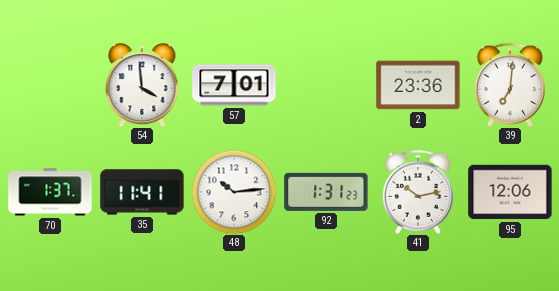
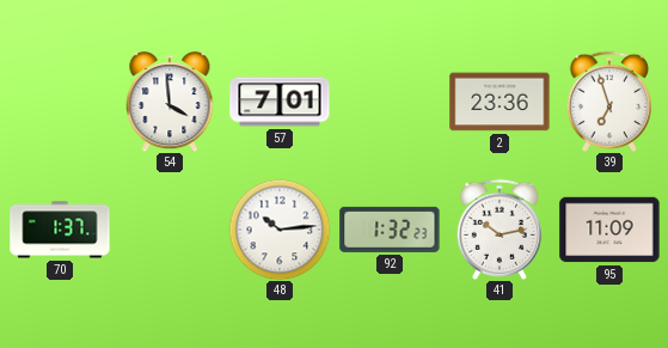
39: 7:01 -> 6:57 (609, 102)
35: 11:41 -> none (142, 192)
92: 1:31 -> 1:32 (390, 230)
95: 12:06 -> 11:09 (609, 230)
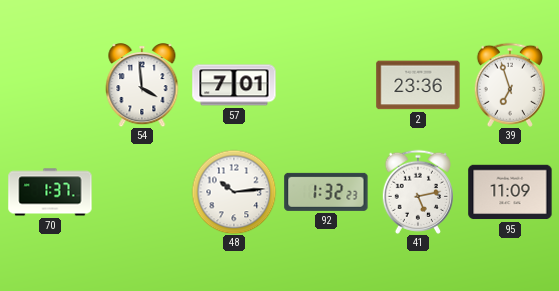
41: 10:13 -> 5:13 (418, 192)
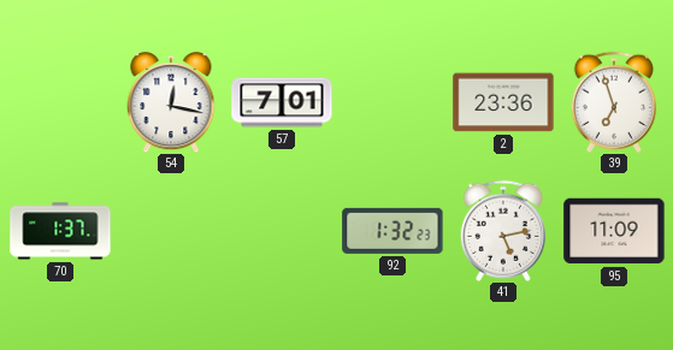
54: 3:59 -> 12:17 (171, 103)
48: 10:14 -> none (234, 192)
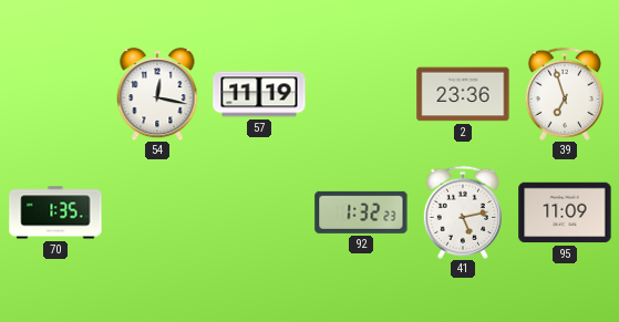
57: 7:01 -> 11:19 (259, 94)
70: 1:37 -> 1:35 (55, 212)
